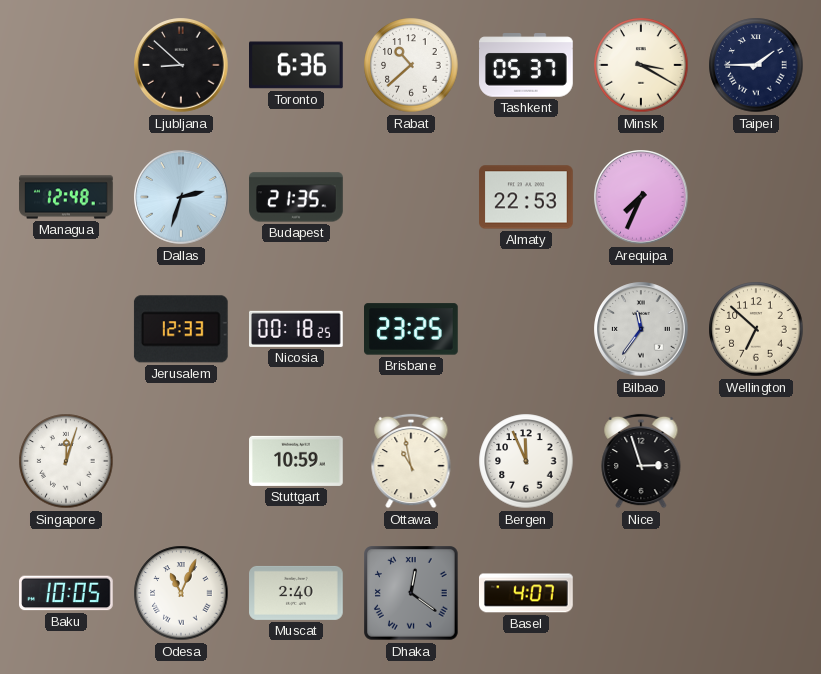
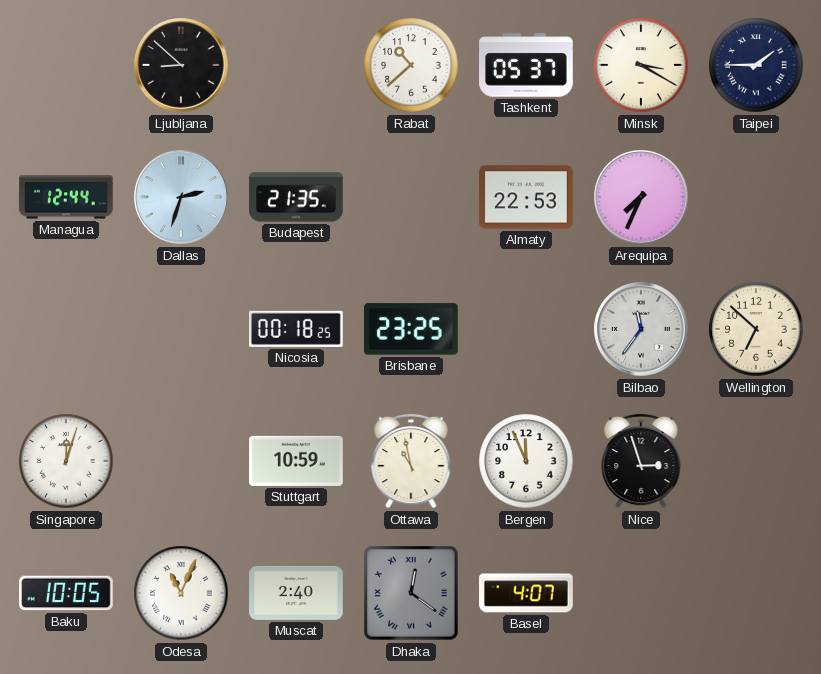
Toronto: 6:36 -> none (297, 65)
Managua: 12:48 -> 12:44 (66, 197)
Jerusalem: 12:33 -> none (181, 329)
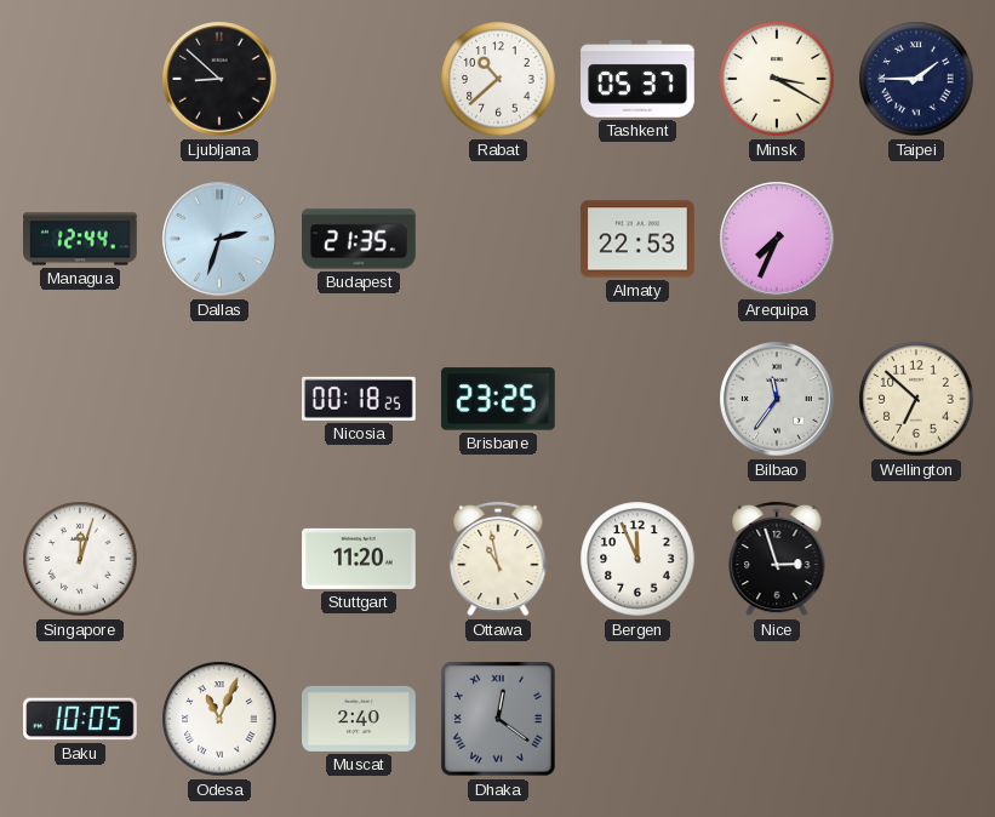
Stuttgart: 10:59 -> 11:20 (359, 559)
Basel: 4:07 -> none (526, 593)
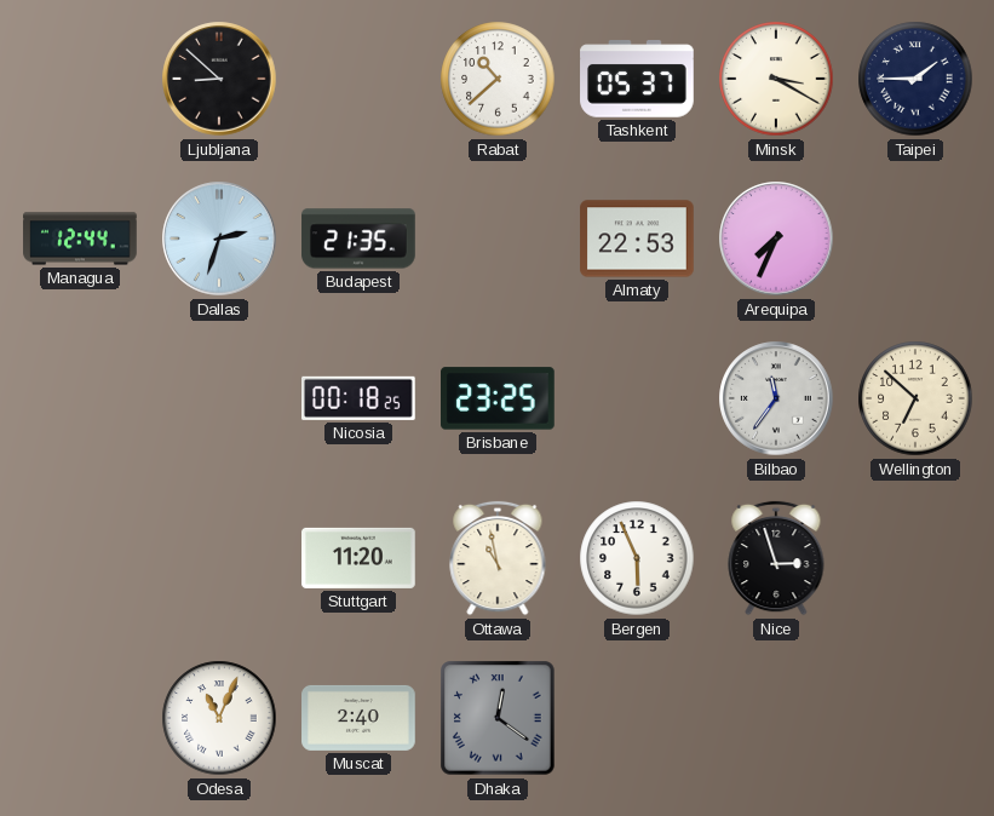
Singapore: 12:03 -> none (80, 559)
Bergen: 11:56 -> 5:56 (637, 558)
Baku: 10:05 -> none (80, 719)
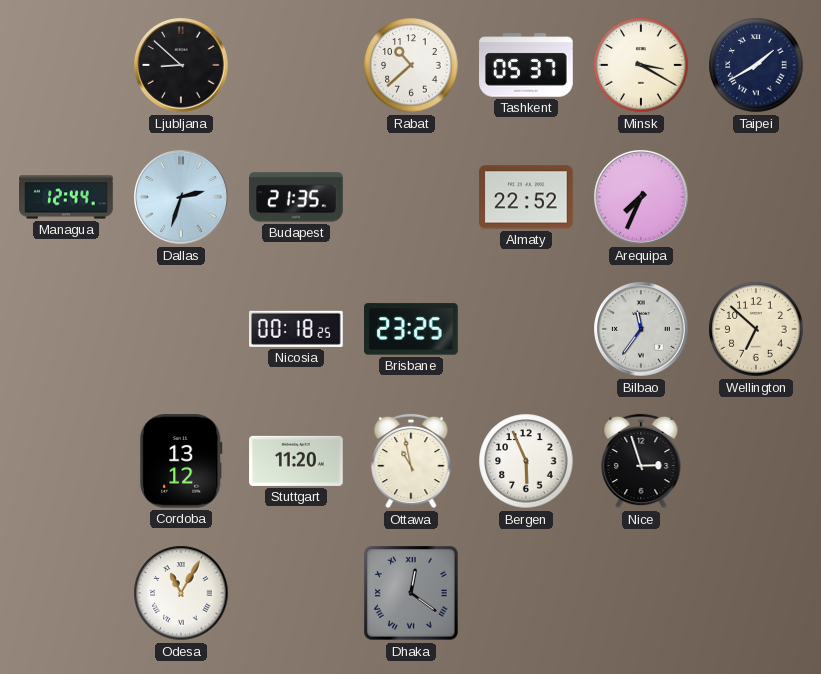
Taipei: 1:45 -> 1:40 (756, 65)
Almaty: 22:53 -> 22:52 (526, 197)
Cordoba: none -> 13:12 (181, 461)
Odesa: 11:04 -> 11:05 (181, 593)
Muscat: 2:40 -> none (358, 718)
